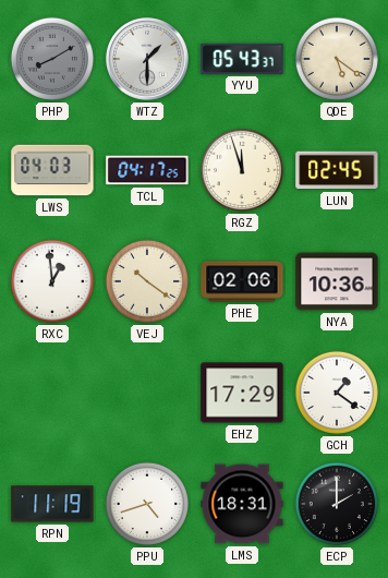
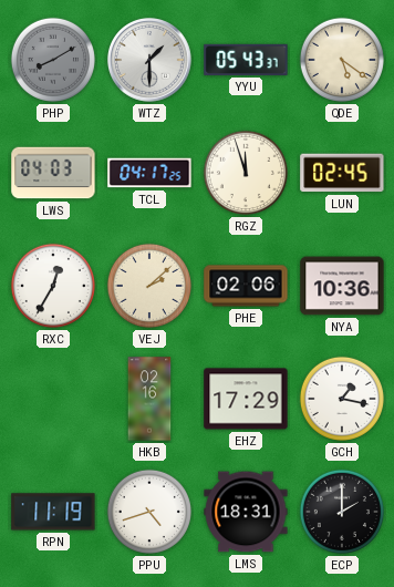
RXC: 12:59 -> 12:35 (53, 286)
VEJ: 10:21 -> 2:08 (149, 286)
HKB: none -> 02:16 (149, 399)
GCH: 1:21 -> 1:17 (342, 399)
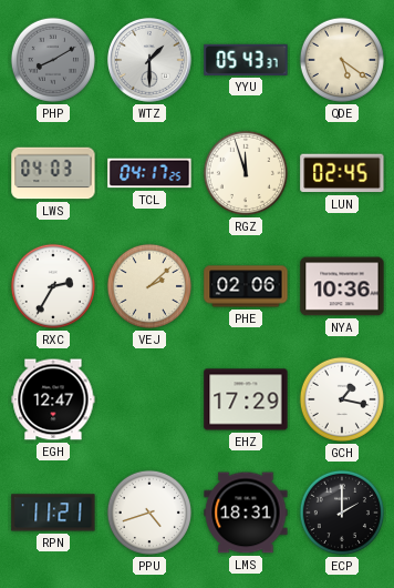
RXC: 12:35 -> 2:35 (53, 286)
EGH: none -> 12:47 (53, 399)
HKB: 02:16 -> none (149, 399)
RPN: 11:19 -> 11:21 (53, 513)
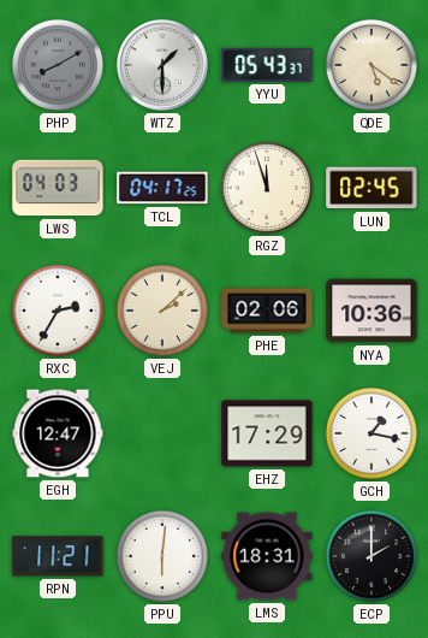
PPU: 4:42 -> 6:01 (162, 556)
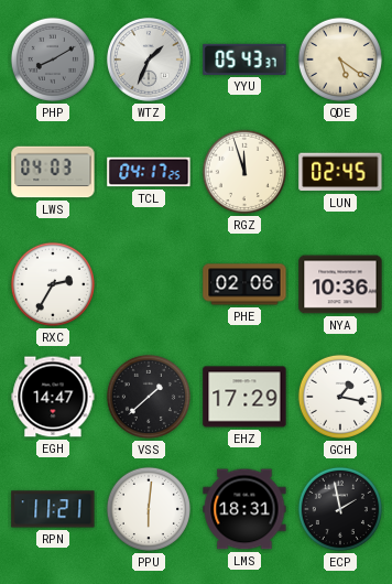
WTZ: 1:30 -> 1:34 (150, 61)
VEJ: 2:08 -> none (162, 311)
EGH: 12:47 -> 14:47 (53, 397)
VSS: none -> 1:38 (149, 397)
ECP: 2:00 -> 1:58 (340, 509)
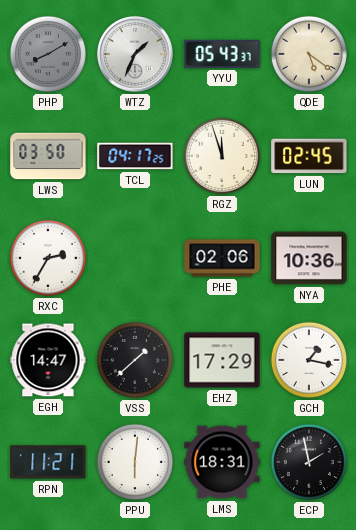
LWS: 04:03 -> 03:50 (48, 156)
